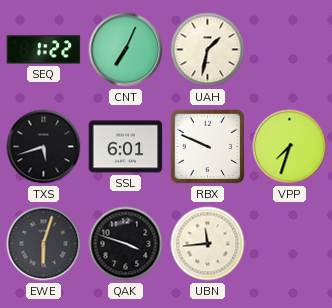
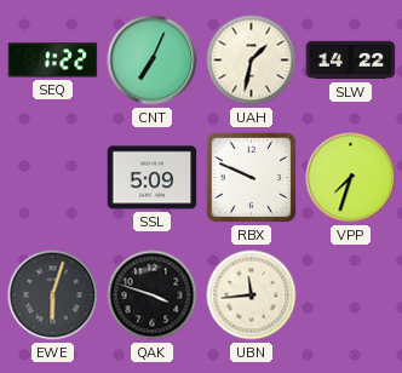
SLW: none -> 14:22 (351, 61)
TXS: 5:42 -> none (44, 147)
SSL: 6:01 -> 5:09 (153, 178)
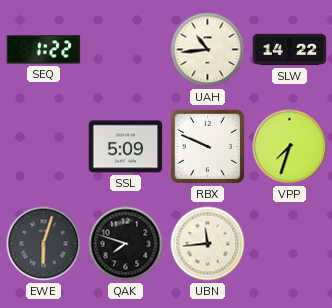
CNT: 7:04 -> none (153, 61)
UAH: 1:32 -> 10:44 (208, 50)
QAK: 3:48 -> 7:48 (126, 244)
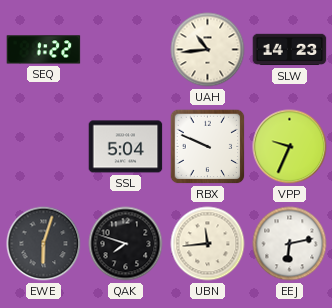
SLW: 14:22 -> 14:23 (290, 50)
SSL: 5:09 -> 5:04 (126, 147)
VPP: 7:33 -> 9:34 (290, 147)
EEJ: none -> 6:13 (290, 244)
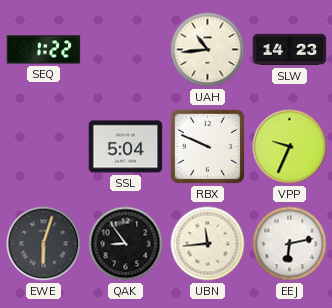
QAK: 7:48 -> 8:54 (126, 244)
